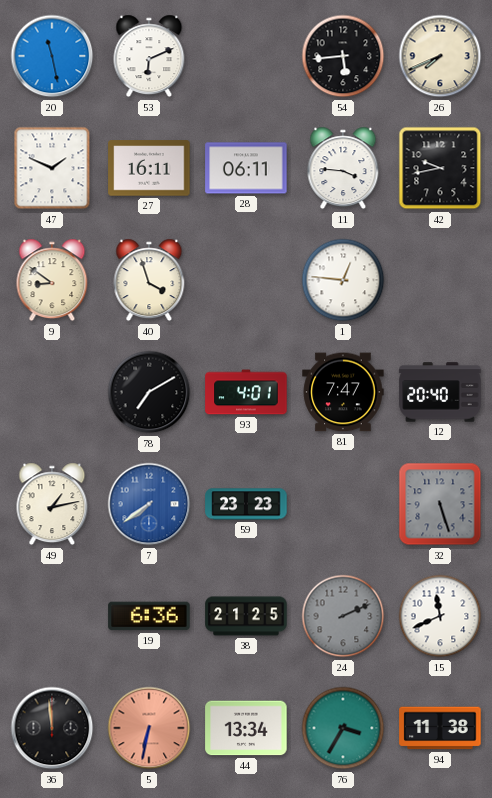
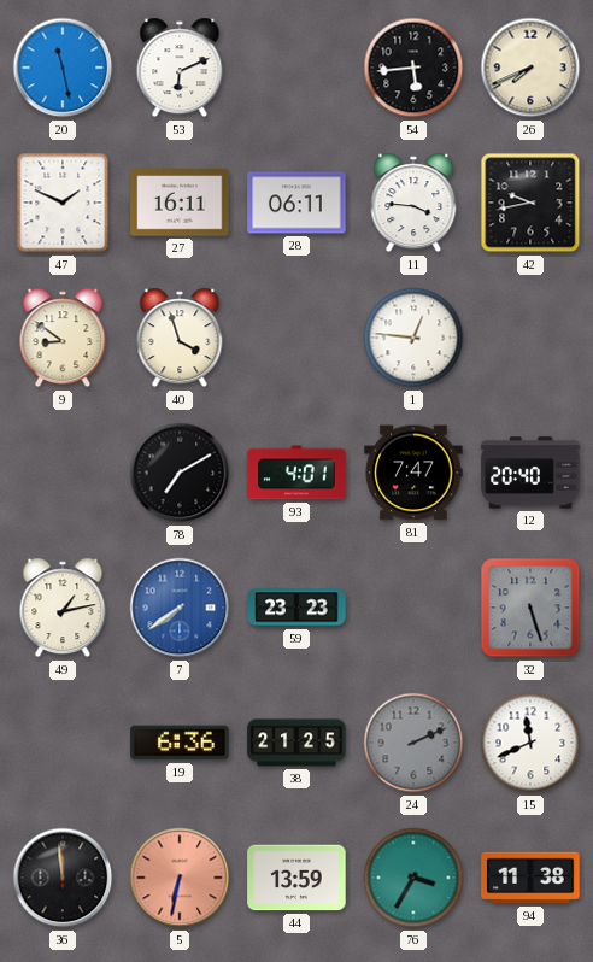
44: 13:34 -> 13:59 (296, 878)
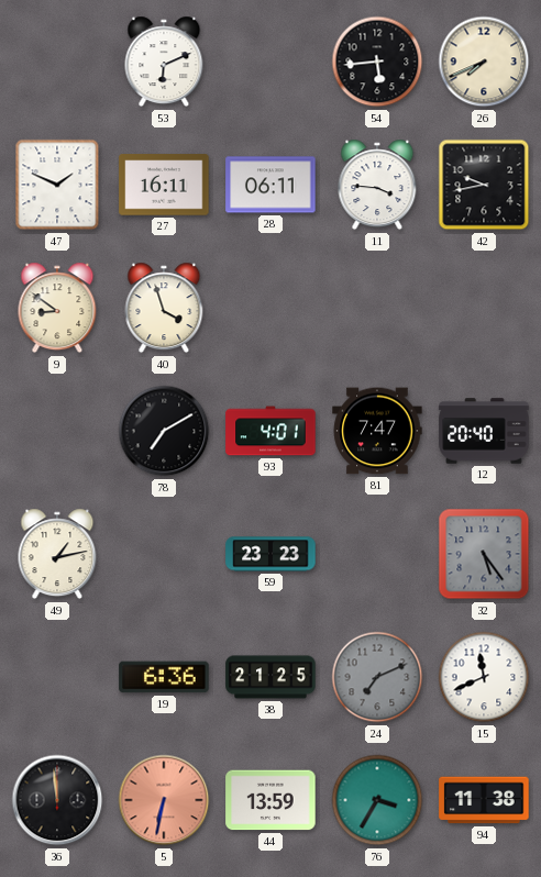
20: 11:28 -> none (63, 68)
1: 12:46 -> none (413, 338)
7: 7:39 -> none (180, 608)
32: 5:27 -> 5:24 (484, 554)
24: 2:11 -> 7:11 (377, 677)
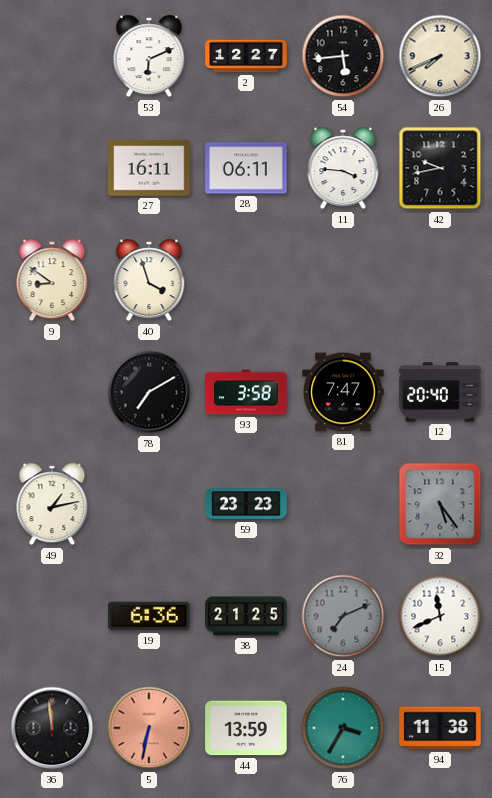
2: none -> 12:27 (246, 56)
47: 1:49 -> none (57, 185)
93: 4:01 -> 3:58 (246, 392)
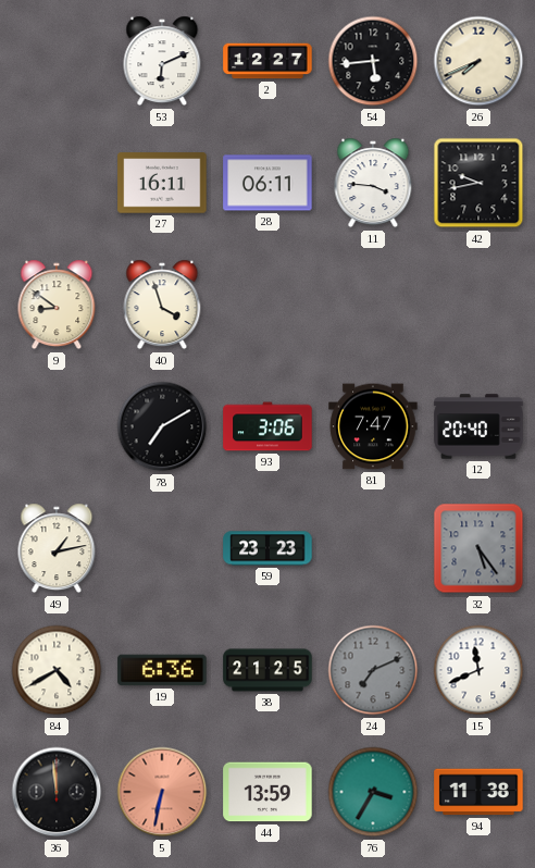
93: 3:58 -> 3:06 (267, 426)
84: none -> 4:40 (57, 670)
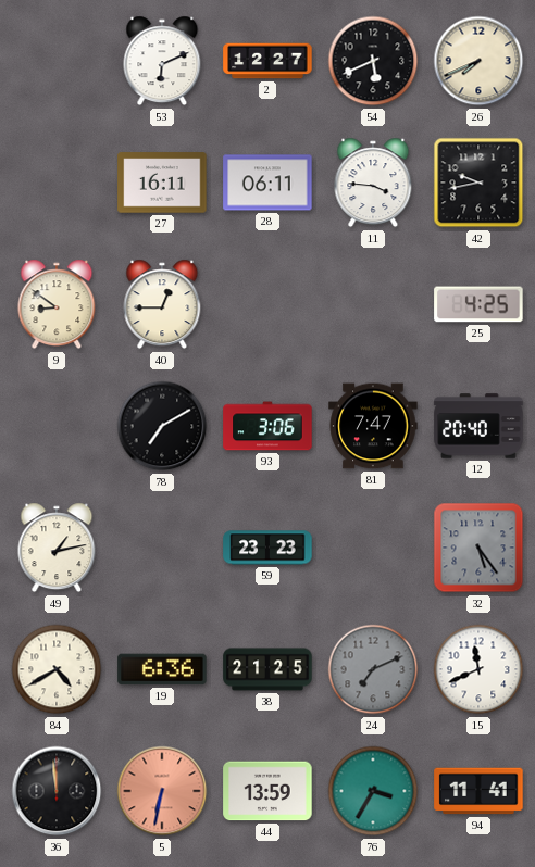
54: 5:44 -> 5:41 (373, 61)
40: 3:57 -> 12:45 (162, 304)
25: none -> 4:25 (478, 304)
94: 11:38 -> 11:41 (478, 791)
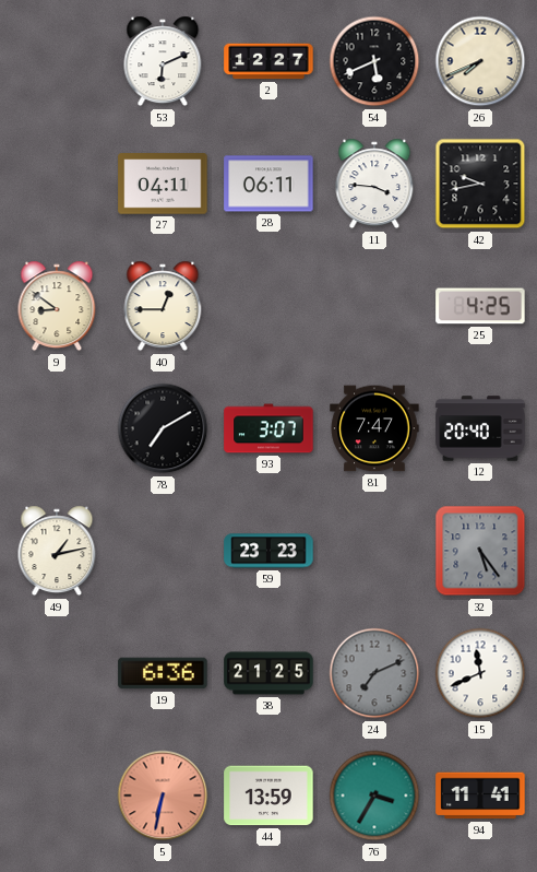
27: 16:11 -> 04:11 (163, 184)
93: 3:06 -> 3:07 (268, 428)
84: 4:40 -> none (57, 669)
36: 11:59 -> none (57, 791)
